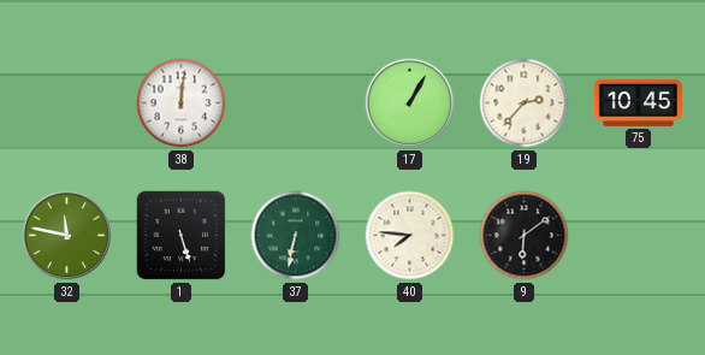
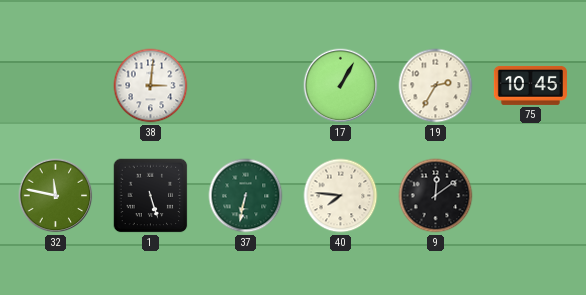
38: 12:01 -> 3:01 (151, 86)
19: 2:37 -> 2:35 (436, 86)
9: 6:09 -> 12:09 (436, 196)
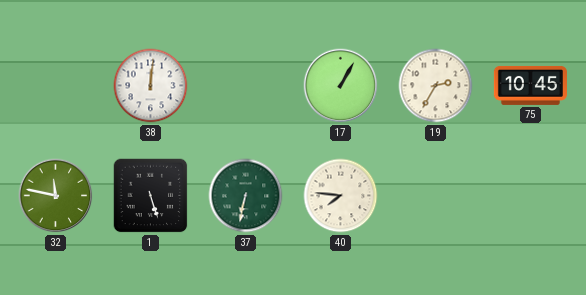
38: 3:01 -> 12:01 (151, 86)
9: 12:09 -> none (436, 196)
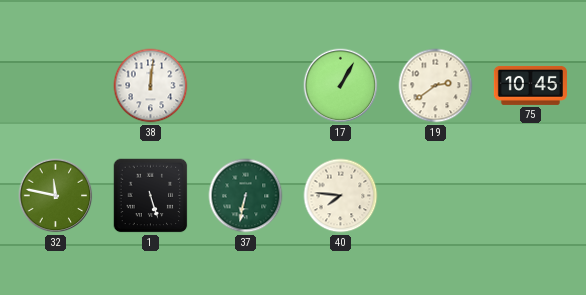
19: 2:35 -> 2:39 (436, 86)
